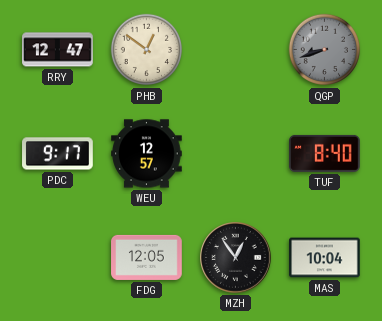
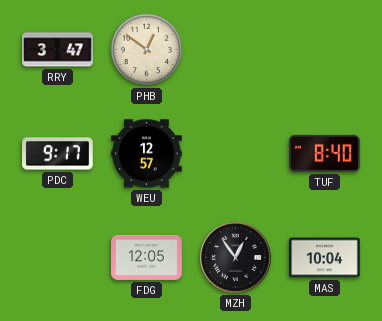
RRY: 12:47 -> 3:47 (58, 50)
QGP: 8:42 -> none (324, 50)
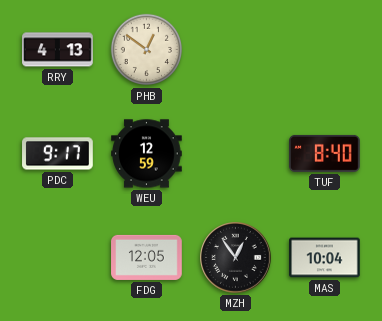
RRY: 3:47 -> 4:13 (58, 50)
WEU: 12:57 -> 12:59 (147, 154)
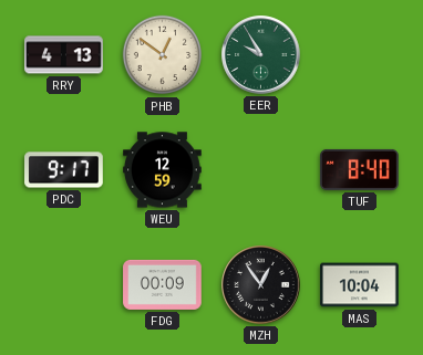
EER: none -> 9:55 (261, 55)
FDG: 12:05 -> 00:09 (163, 284)
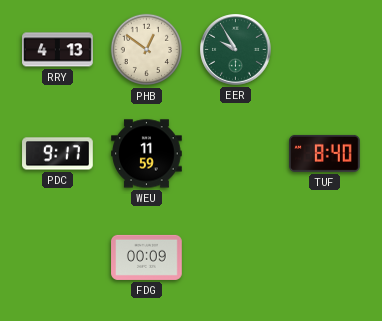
WEU: 12:59 -> 11:59 (147, 154)
MZH: 12:54 -> none (261, 285)
MAS: 10:04 -> none (360, 285)
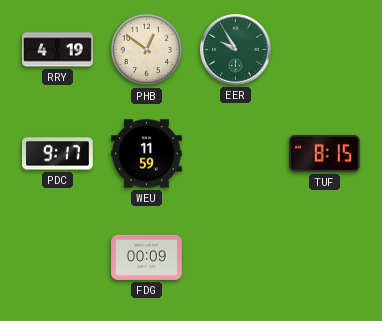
RRY: 4:13 -> 4:19 (58, 50)
TUF: 8:40 -> 8:15 (325, 153)
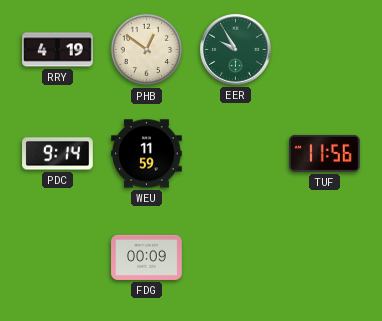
PDC: 9:17 -> 9:14 (58, 154)
TUF: 8:15 -> 11:56 (325, 153)
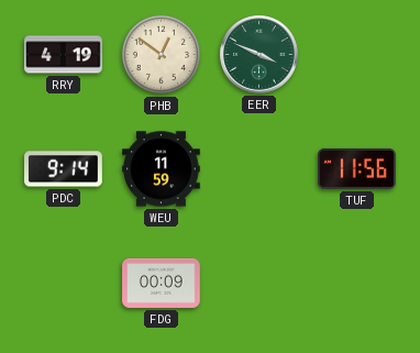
EER: 9:55 -> 3:49 (259, 55)
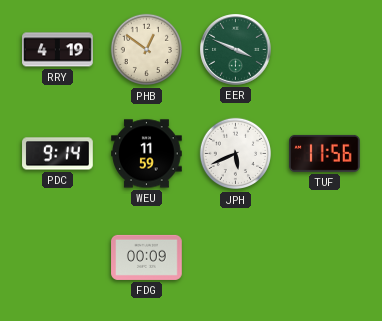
JPH: none -> 5:41 (235, 154)
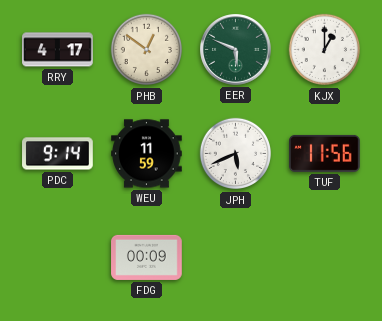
RRY: 4:19 -> 4:17 (58, 50)
EER: 3:49 -> 5:49 (236, 50)
KJX: none -> 1:00 (324, 50)
